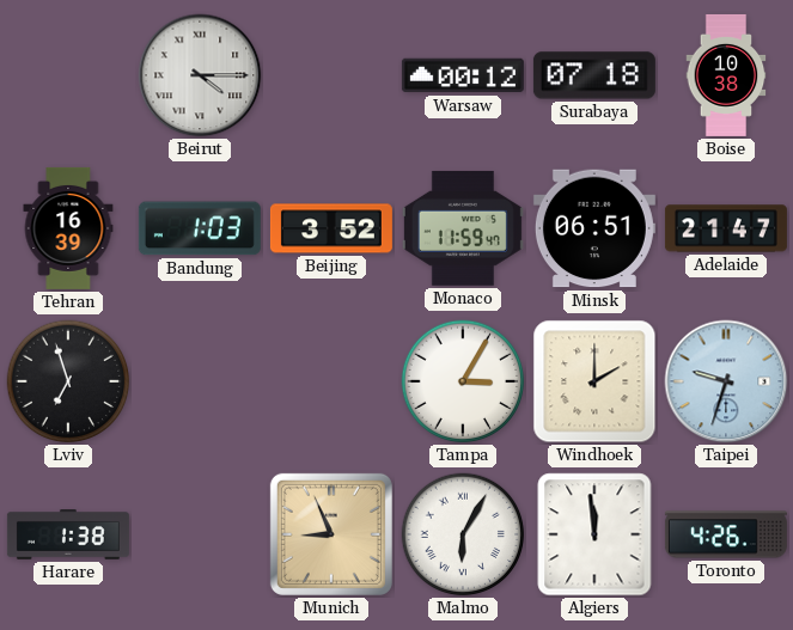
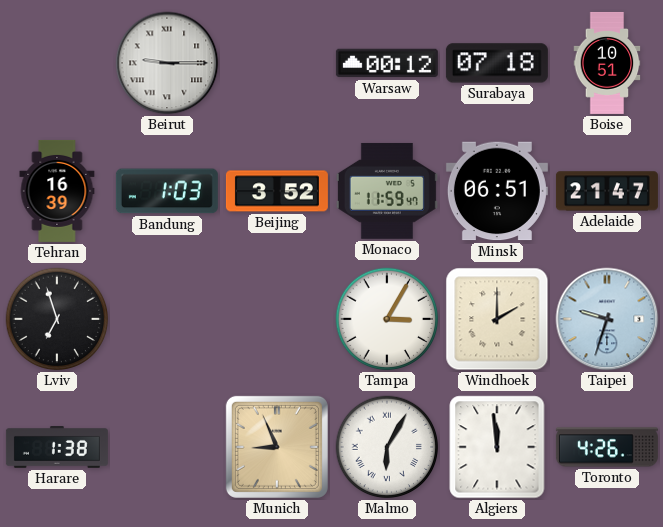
Beirut: 4:15 -> 9:15 (167, 63)
Boise: 10:38 -> 10:51 (607, 63)
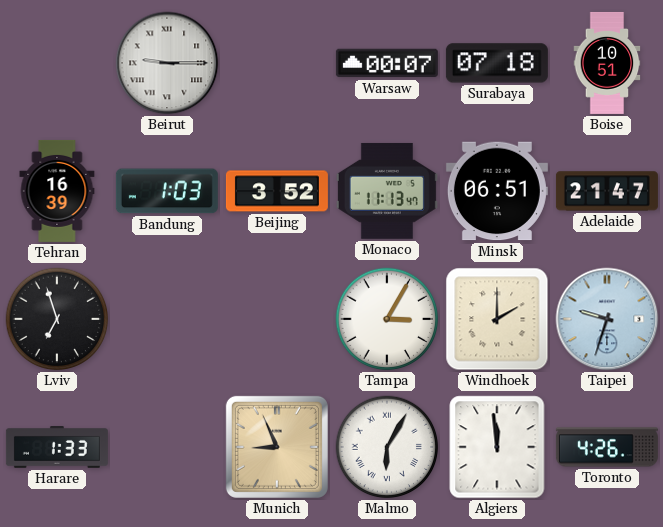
Warsaw: 00:12 -> 00:07 (387, 63)
Monaco: 11:59 -> 11:13 (387, 191)
Harare: 1:38 -> 1:33 (57, 448)
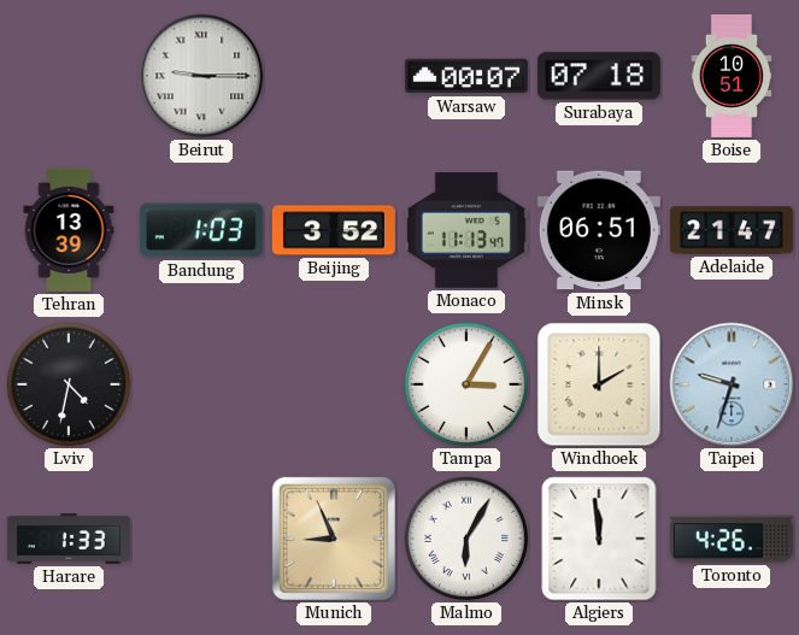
Tehran: 16:39 -> 13:39 (69, 230)
Lviv: 6:57 -> 4:32 (69, 384)
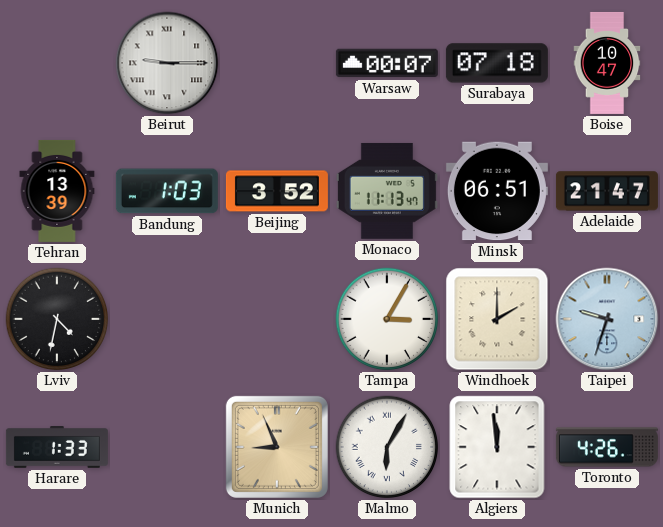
Boise: 10:51 -> 10:47 (607, 63)
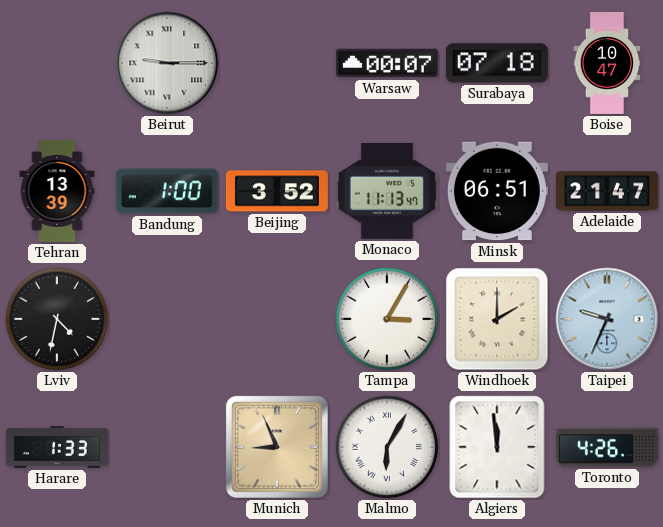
Bandung: 1:03 -> 1:00 (167, 191)
Taipei: 9:33 -> 9:34 (607, 319)
